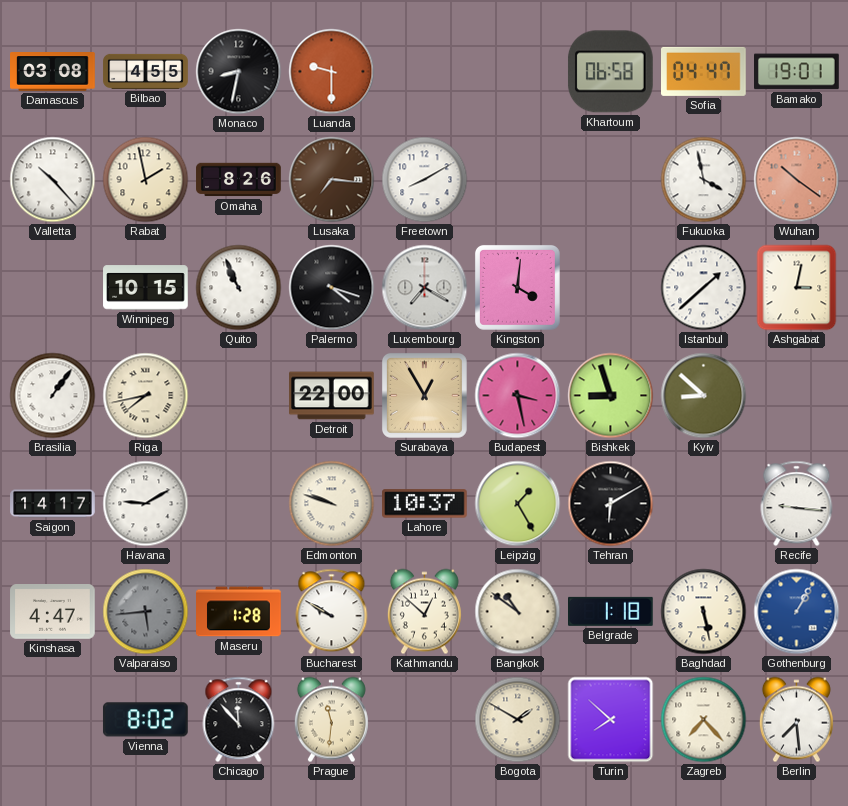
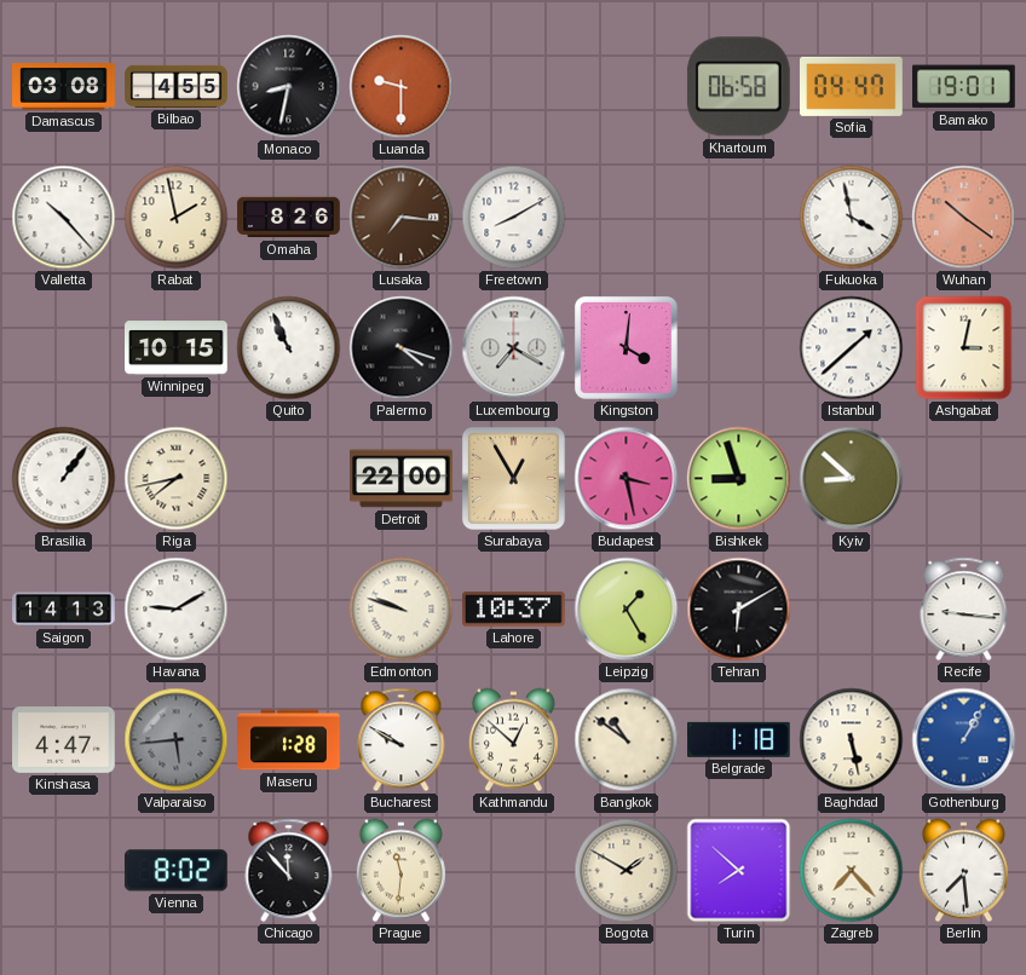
Saigon: 14:17 -> 14:13 (64, 610)
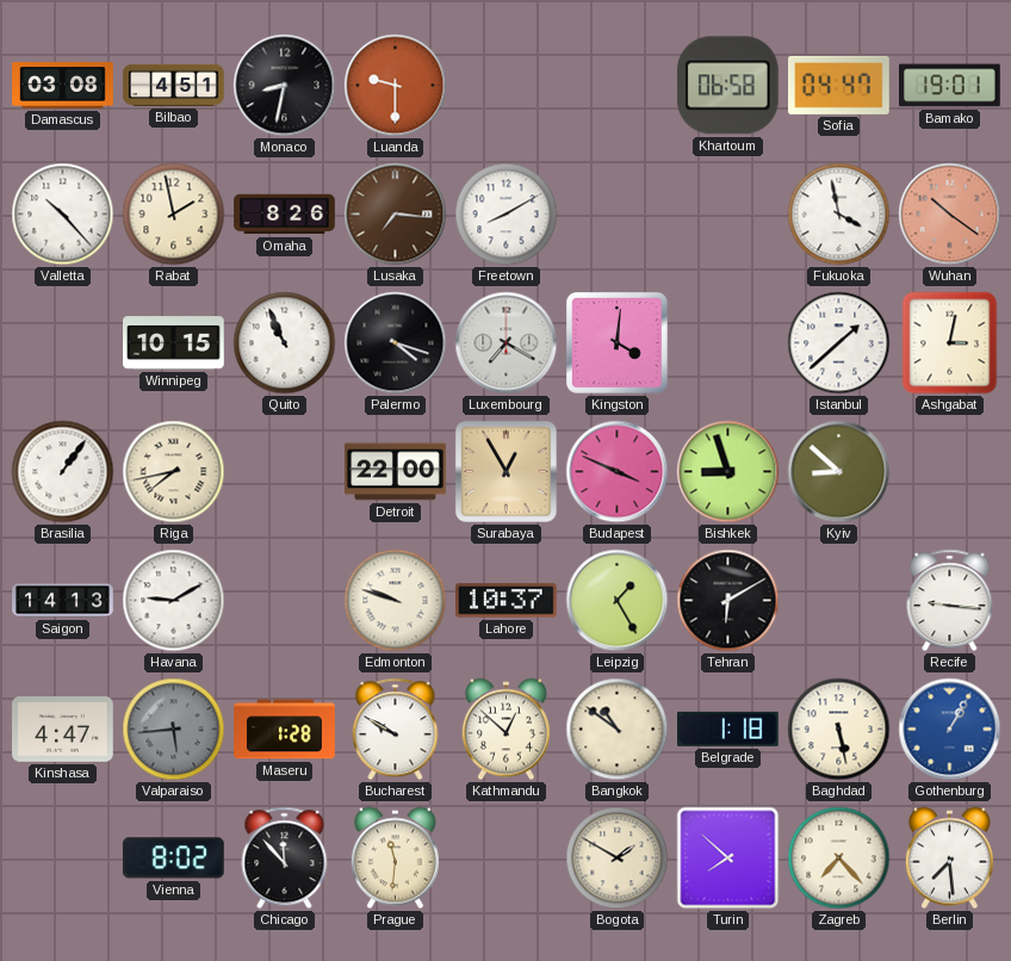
Bilbao: 4:55 -> 4:51 (174, 85)
Budapest: 3:28 -> 3:49 (618, 472)
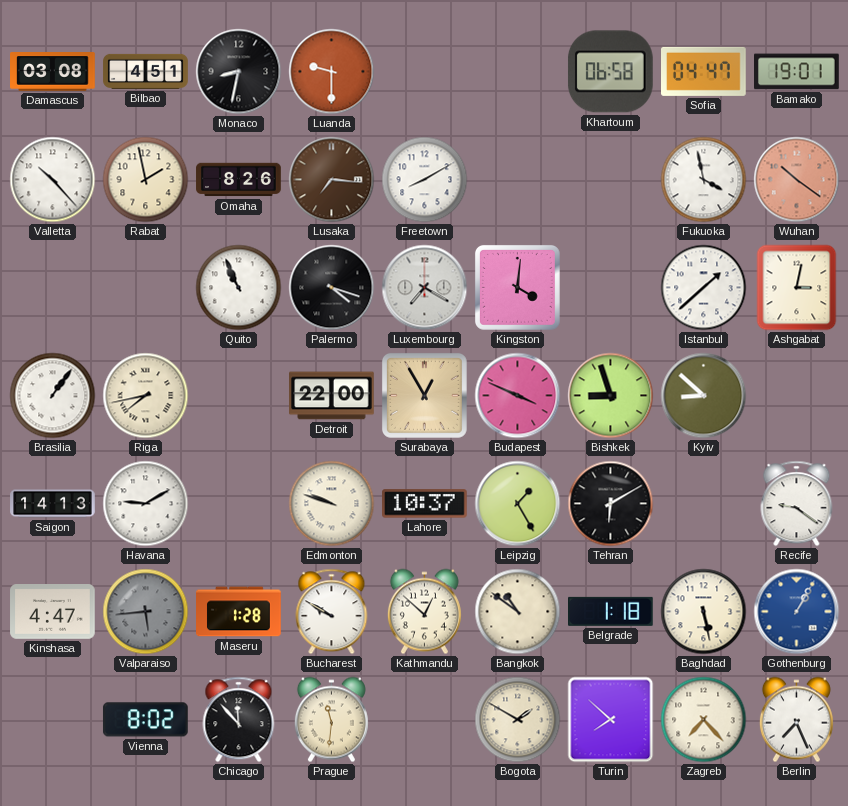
Winnipeg: 10:15 -> none (174, 343)
Recife: 9:16 -> 9:21 (797, 504)
Berlin: 7:29 -> 7:26 (796, 720)
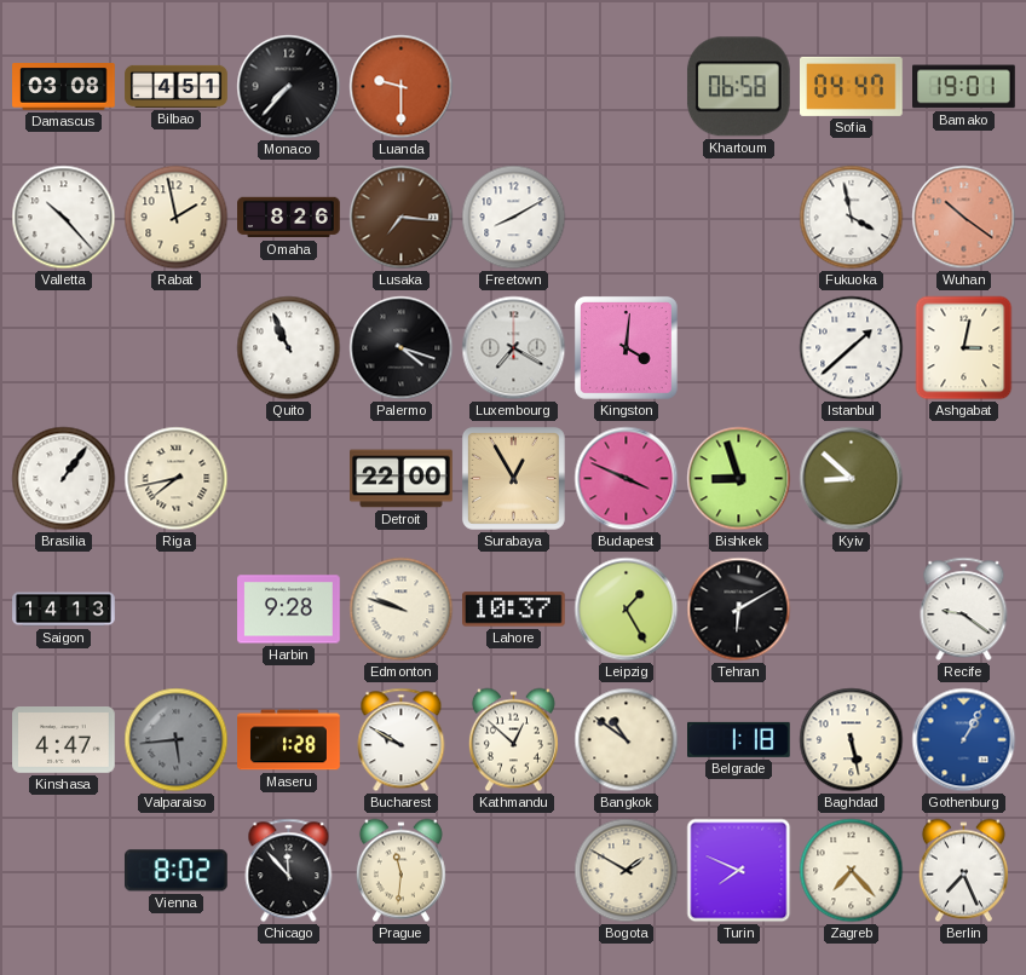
Monaco: 8:32 -> 7:37 (289, 87)
Havana: 9:10 -> none (146, 504)
Harbin: none -> 9:28 (289, 610)
Turin: 7:52 -> 7:49 (739, 871)
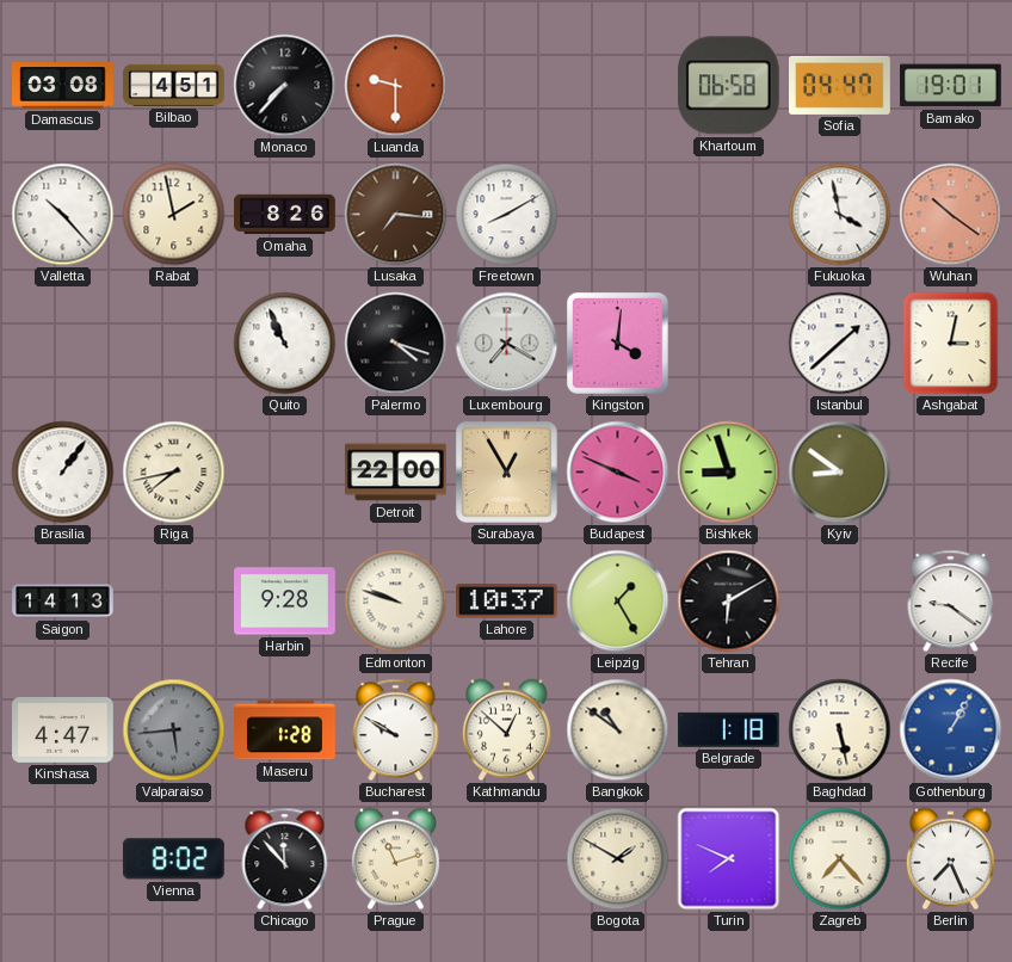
Kyiv: 8:52 -> 8:51 (840, 473)
Prague: 11:31 -> 11:12 (395, 859)
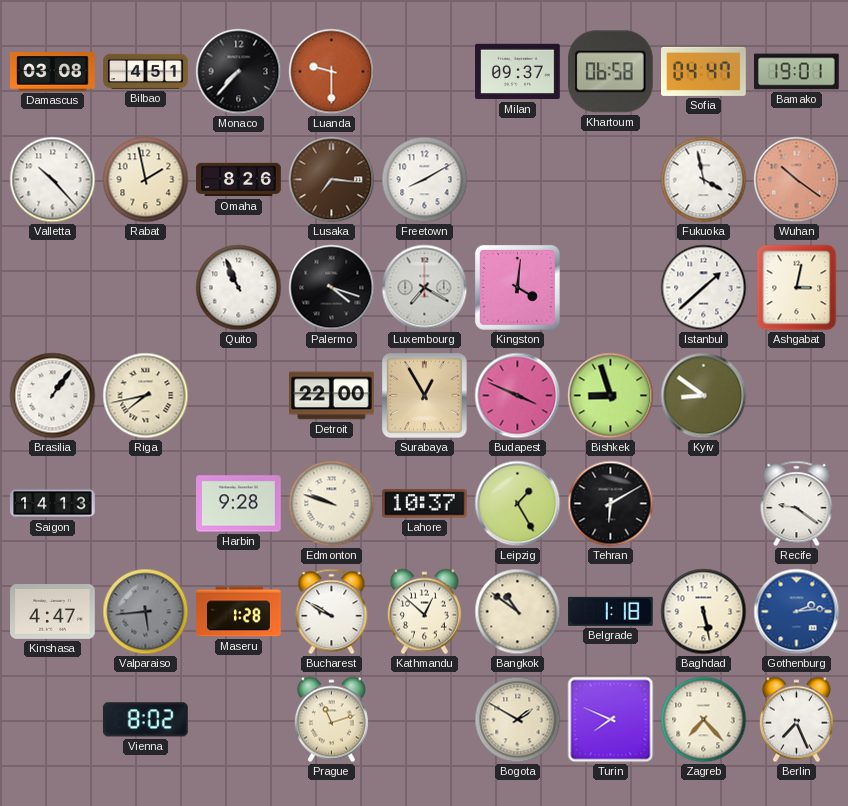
Milan: none -> 09:37 (518, 72)
Gothenburg: 1:05 -> 2:14 (797, 612)
Chicago: 11:53 -> none (285, 859)
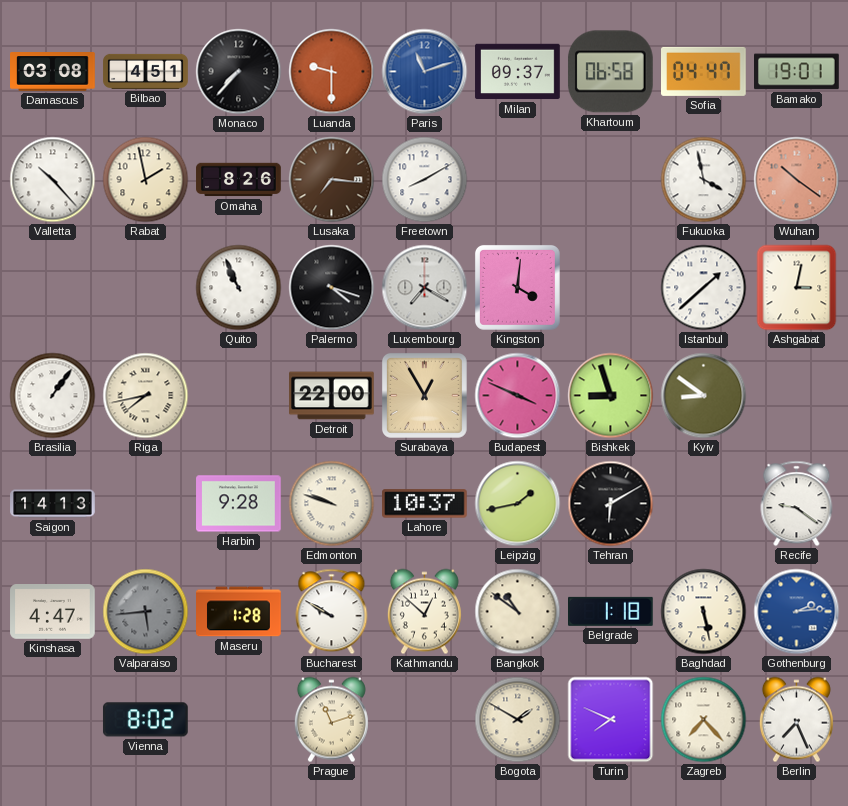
Paris: none -> 11:12 (425, 72)
Leipzig: 1:25 -> 1:43 (518, 504)
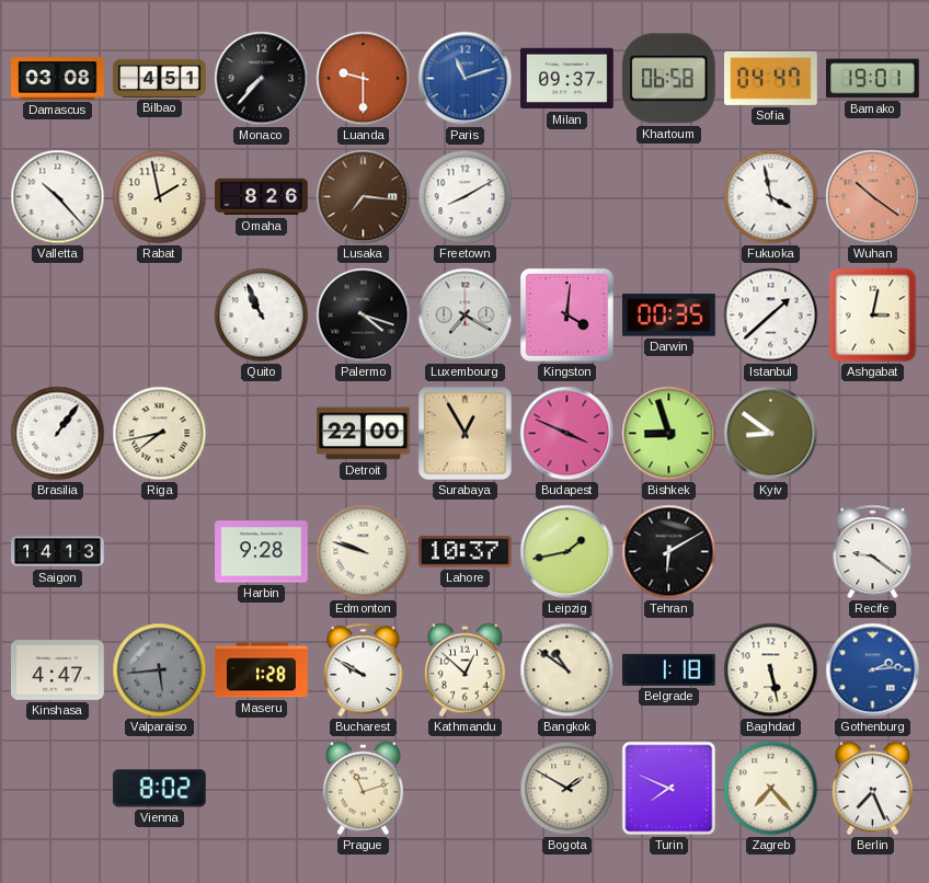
Darwin: none -> 00:35 (669, 316)
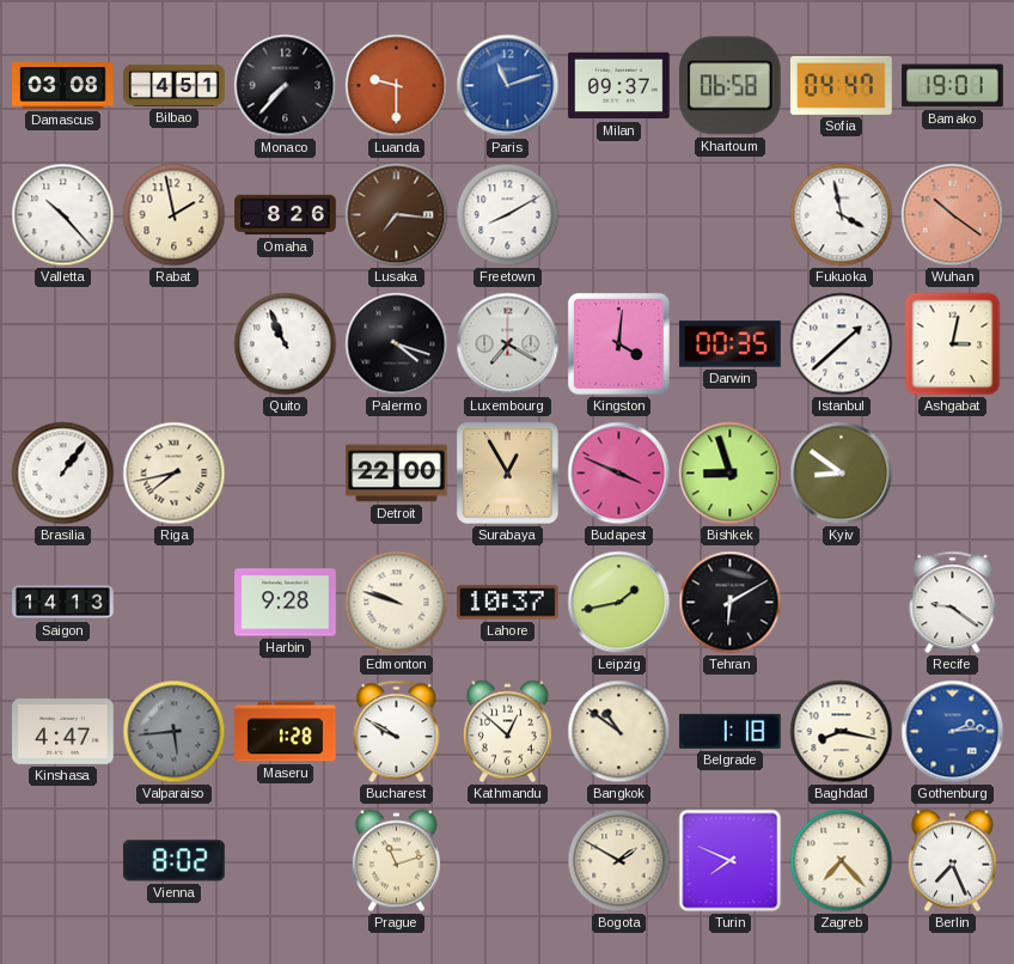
Baghdad: 5:28 -> 8:17 (842, 732)
